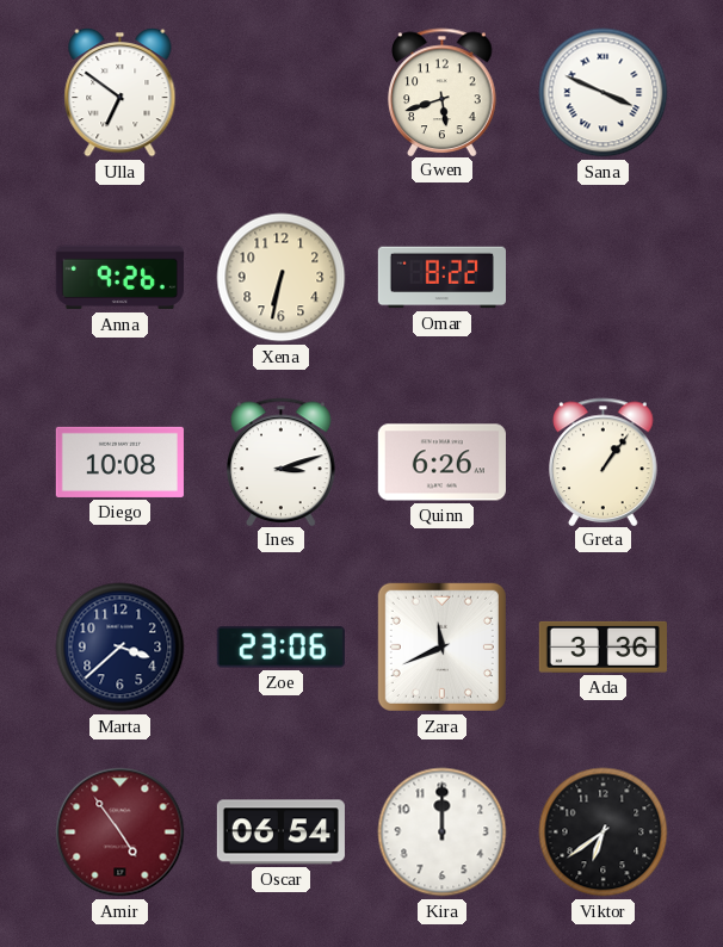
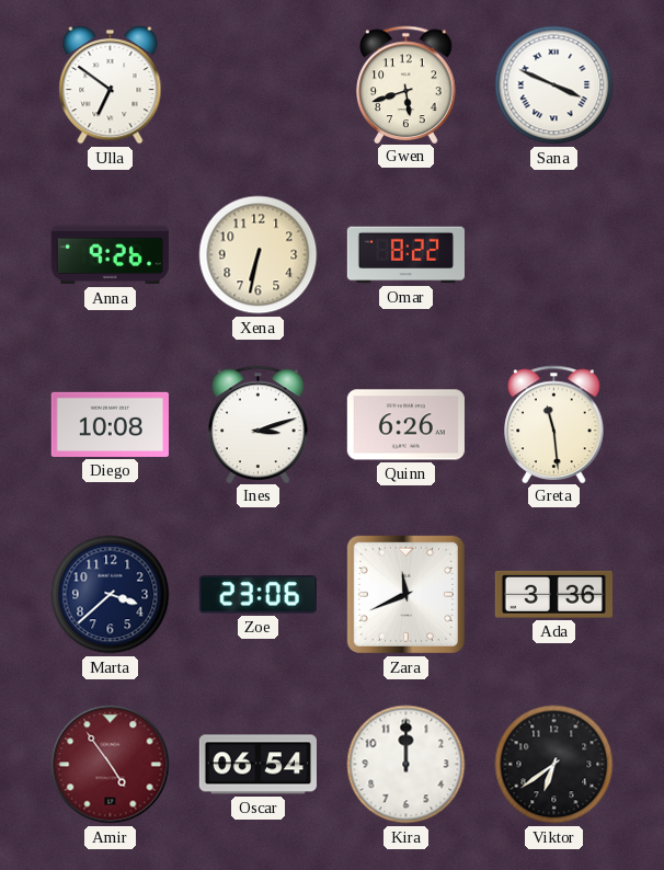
Greta: 1:06 -> 11:29 (554, 424)
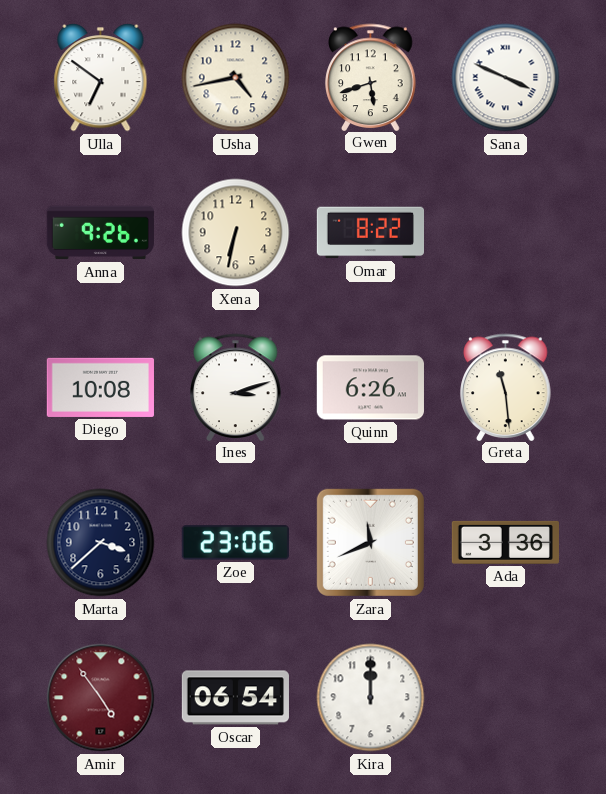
Usha: none -> 4:43 (236, 78)
Viktor: 6:39 -> none (554, 765)
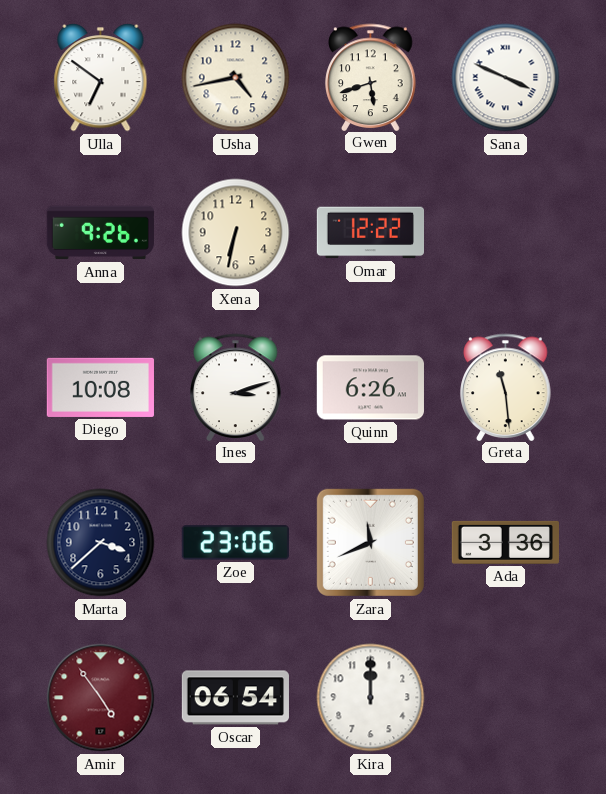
Omar: 8:22 -> 12:22 (370, 233)
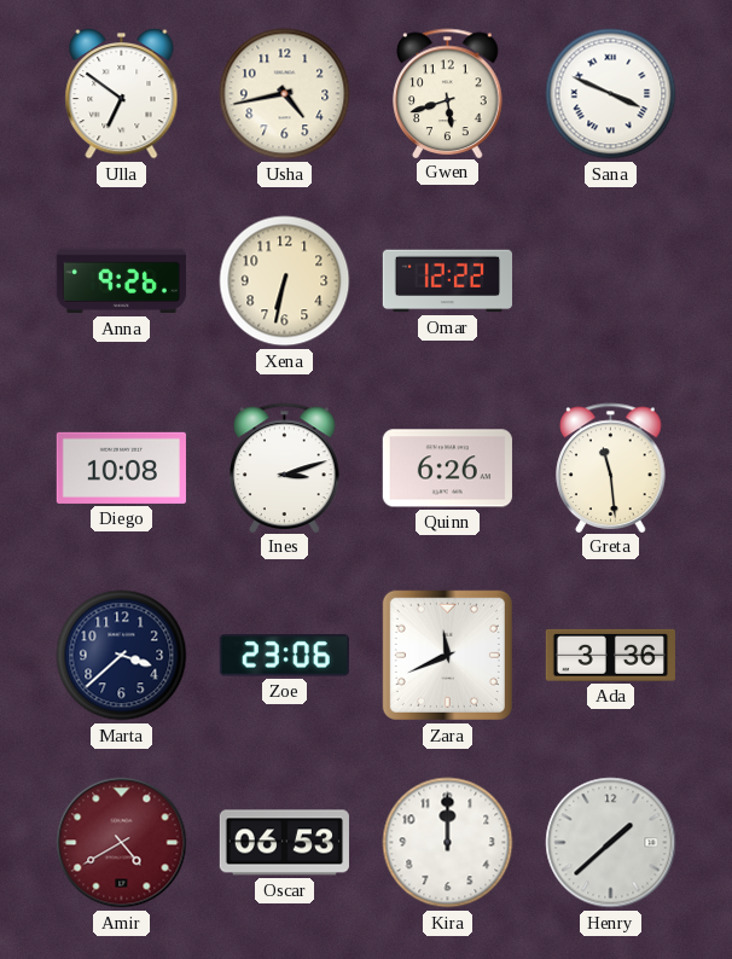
Amir: 4:54 -> 4:40 (122, 843)
Oscar: 06:54 -> 06:53 (284, 843)
Henry: none -> 1:38 (611, 843)
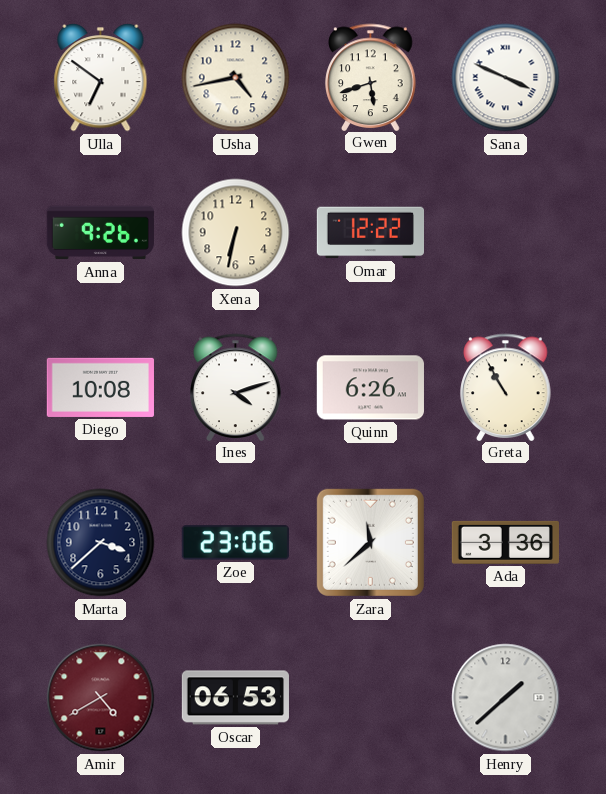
Ines: 3:12 -> 4:12 (236, 387)
Greta: 11:29 -> 10:55 (506, 387)
Zara: 11:41 -> 11:38 (370, 542)
Kira: 12:00 -> none (448, 843)
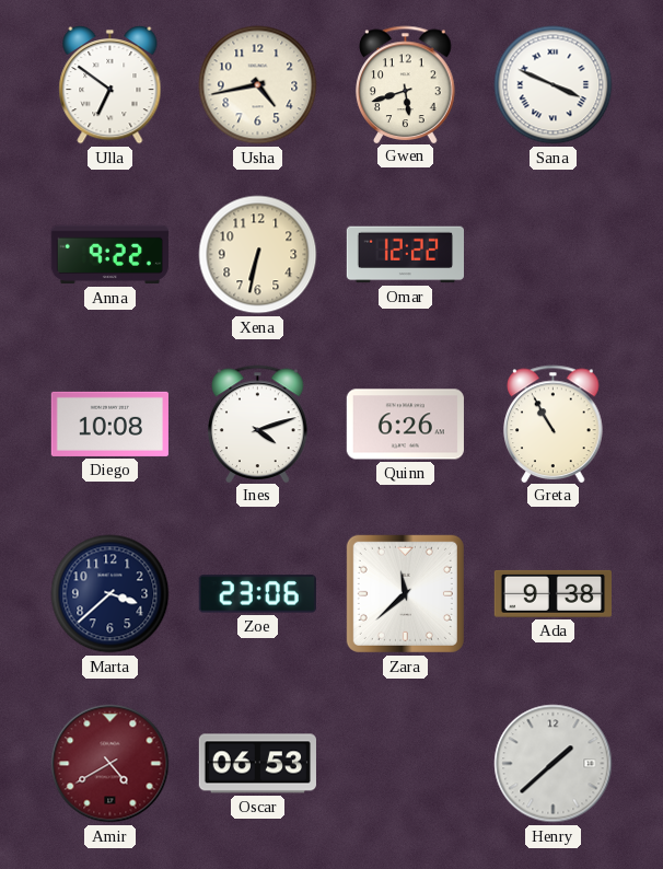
Anna: 9:26 -> 9:22 (109, 255)
Ada: 3:36 -> 9:38 (552, 593)
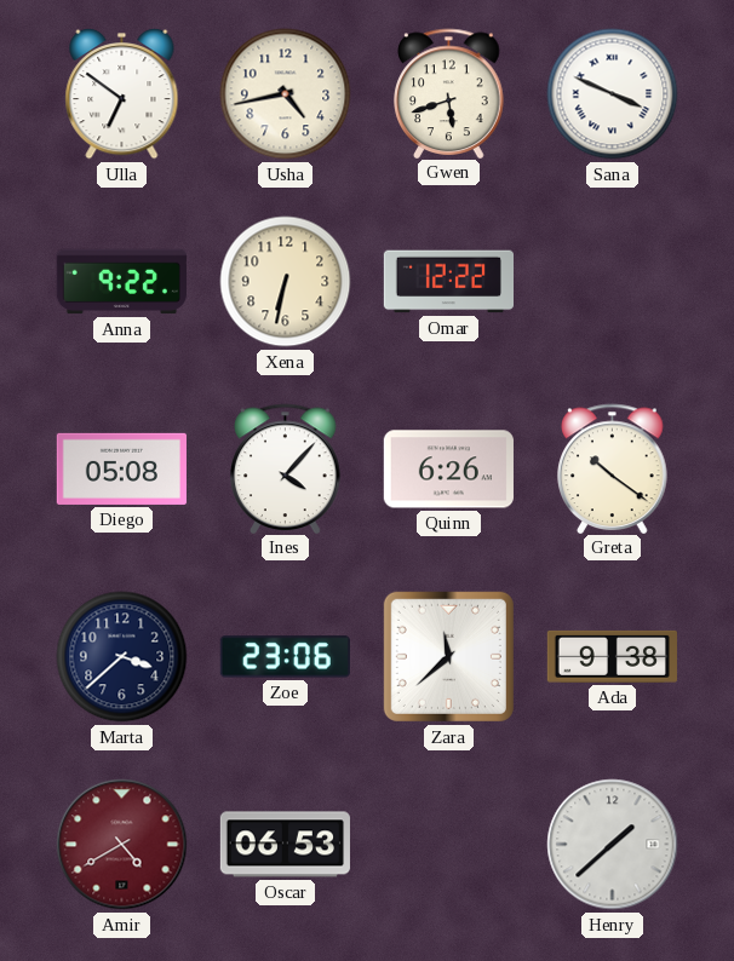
Diego: 10:08 -> 05:08 (121, 468)
Ines: 4:12 -> 4:07 (286, 468)
Greta: 10:55 -> 10:21 (613, 468)
